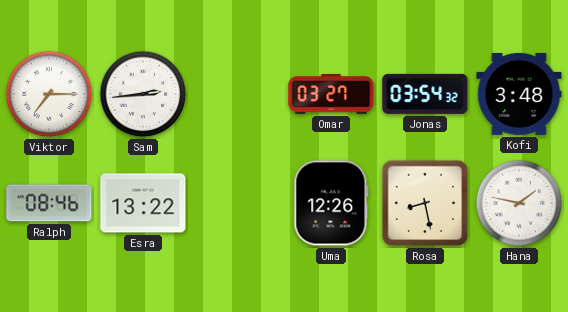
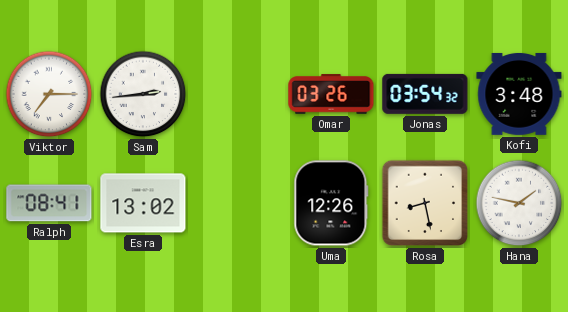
Omar: 03:27 -> 03:26 (331, 94)
Ralph: 08:46 -> 08:41 (49, 203)
Esra: 13:22 -> 13:02 (143, 203)
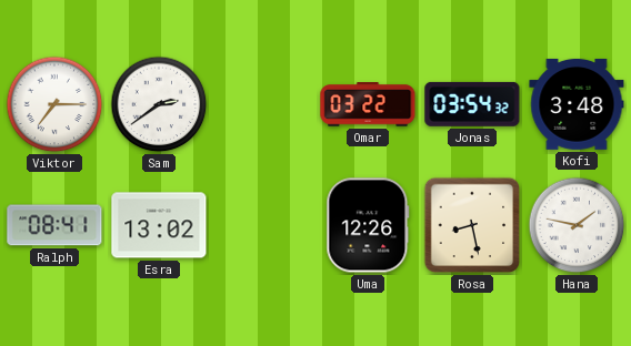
Sam: 2:44 -> 2:39 (159, 104)
Omar: 03:26 -> 03:22 (368, 104)
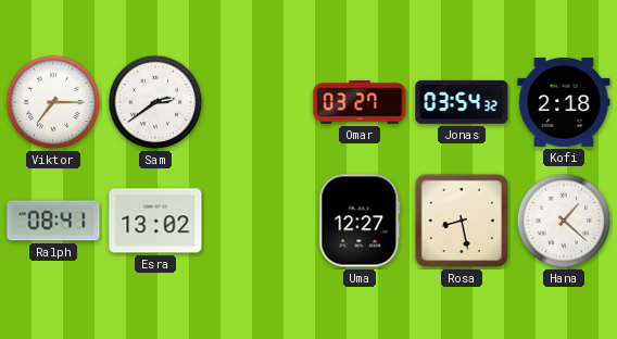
Omar: 03:22 -> 03:27 (360, 102)
Kofi: 3:48 -> 2:18 (564, 102)
Uma: 12:26 -> 12:27 (360, 221)
Hana: 1:47 -> 1:22 (564, 221)
